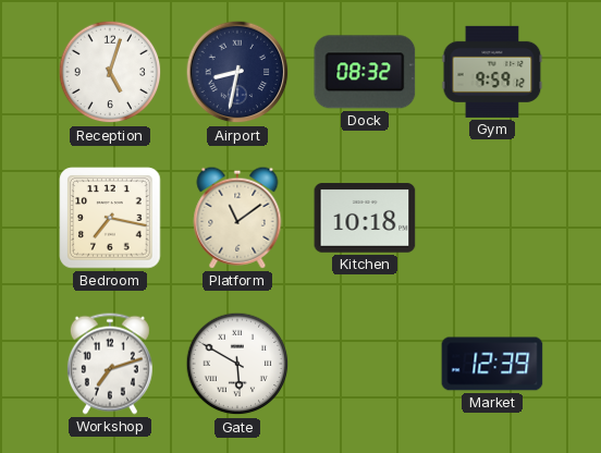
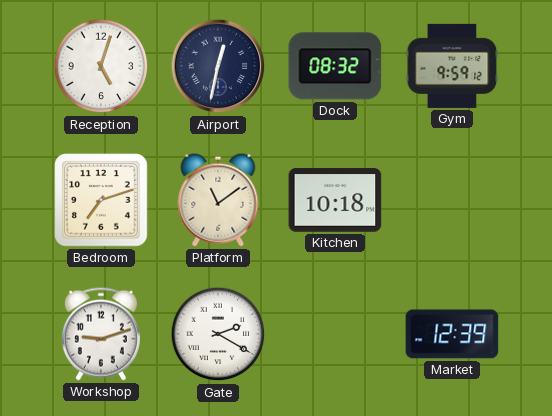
Airport: 8:32 -> 12:32 (218, 66)
Bedroom: 7:17 -> 7:12 (101, 200)
Workshop: 7:12 -> 9:12 (101, 334)
Gate: 5:50 -> 2:20 (218, 334)
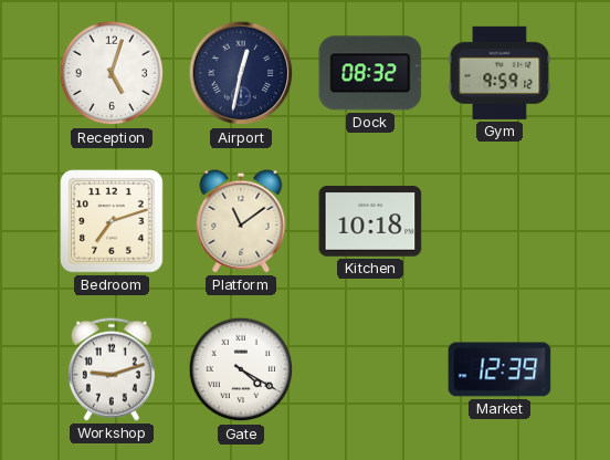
Gate: 2:20 -> 4:20 (241, 369)
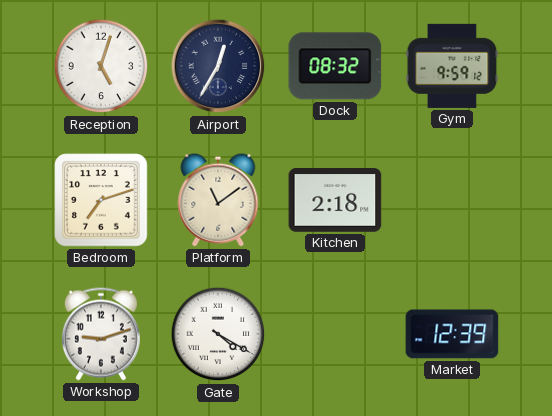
Airport: 12:32 -> 12:35 (218, 66)
Kitchen: 10:18 -> 2:18 (335, 200)
